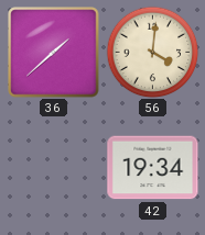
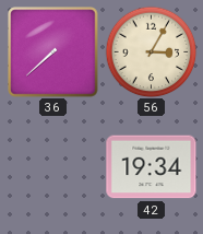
36: 1:38 -> 7:38 (53, 52)
56: 4:01 -> 3:05 (151, 51)
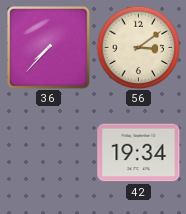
36: 7:38 -> 7:37 (49, 48)
56: 3:05 -> 3:09 (138, 47)
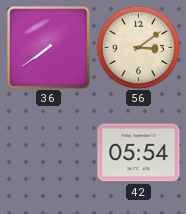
36: 7:37 -> 7:39 (49, 48)
42: 19:34 -> 05:54 (139, 153)
